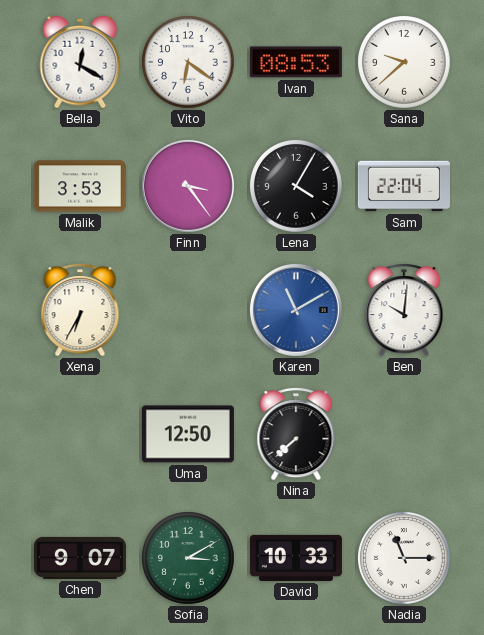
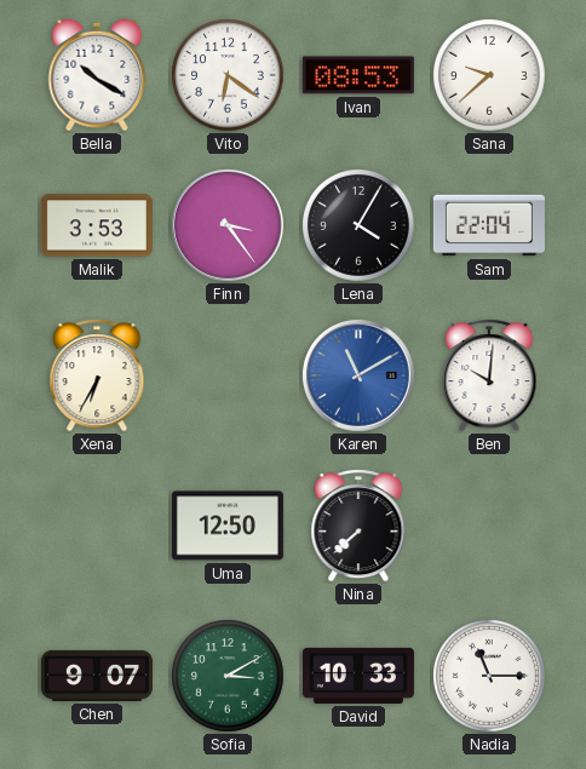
Bella: 12:20 -> 10:20 (97, 75)
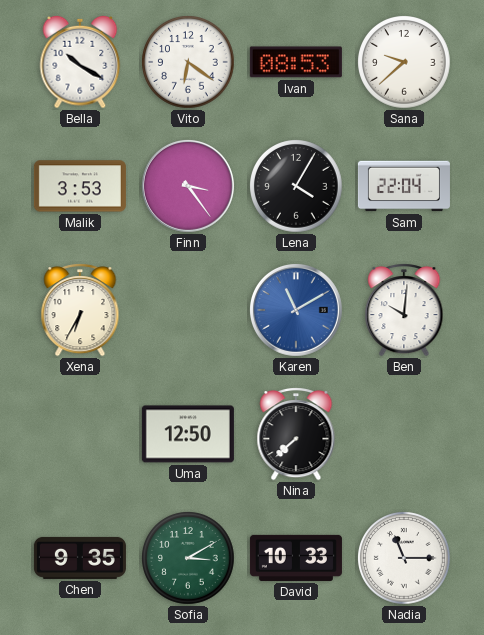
Chen: 9:07 -> 9:35 (80, 558)
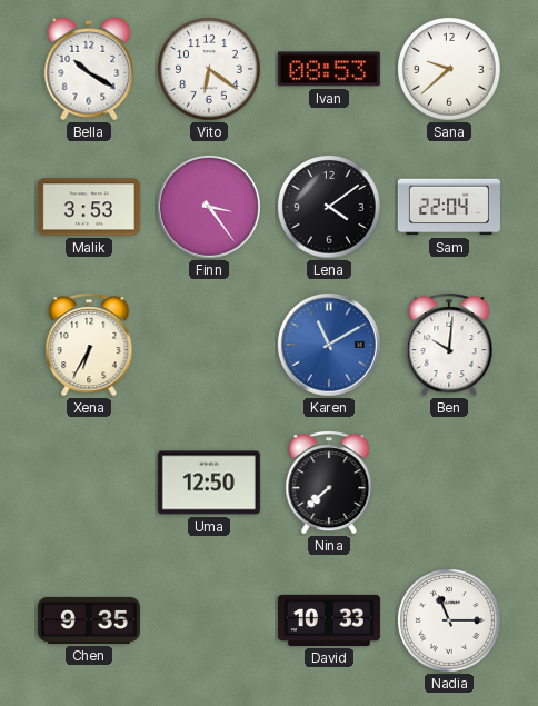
Lena: 4:05 -> 4:09 (329, 207)
Sofia: 3:10 -> none (188, 558)
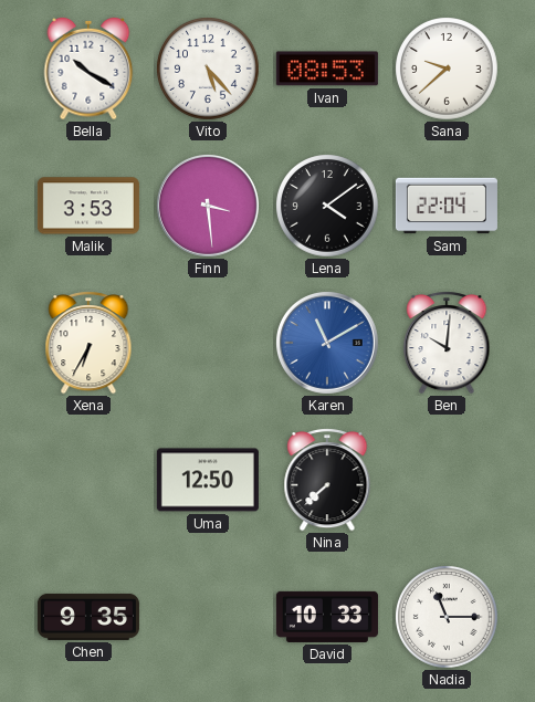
Vito: 6:21 -> 5:23 (208, 69)
Finn: 3:24 -> 3:29 (208, 206)
